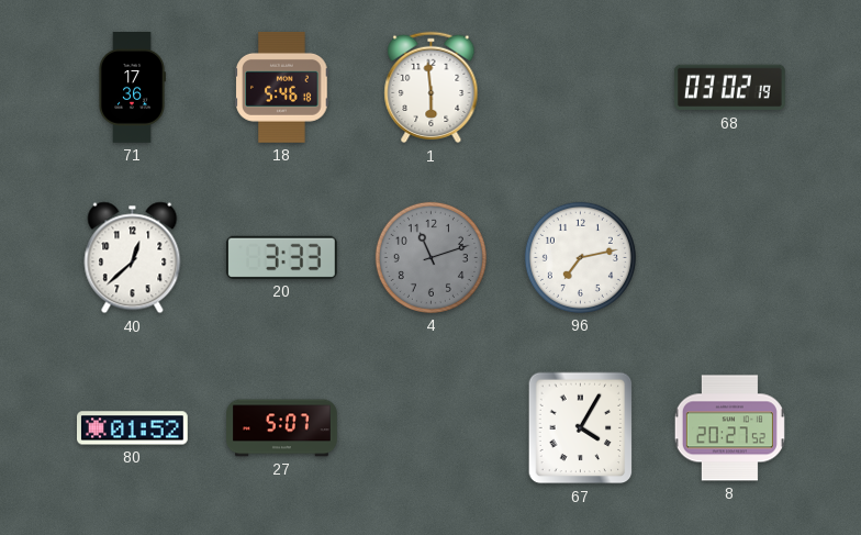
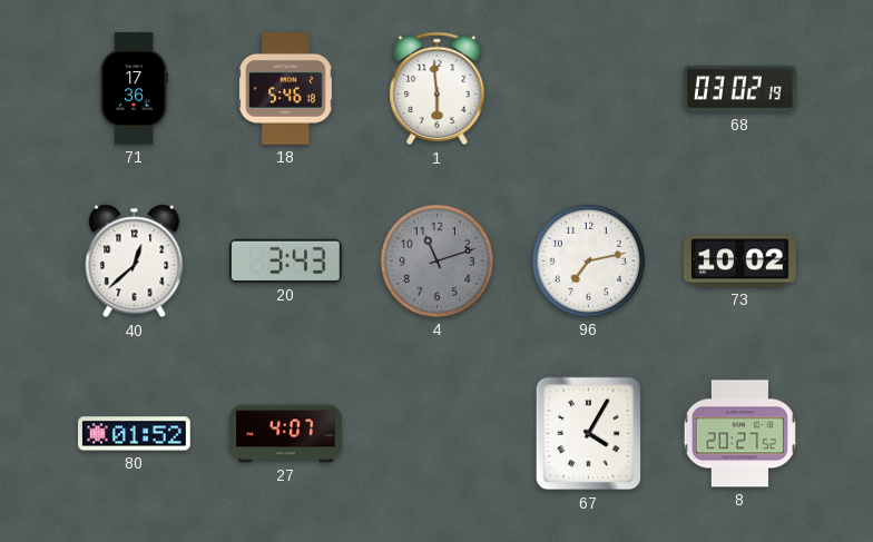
20: 3:33 -> 3:43 (285, 260)
73: none -> 10:02 (740, 262)
27: 5:07 -> 4:07 (286, 434)
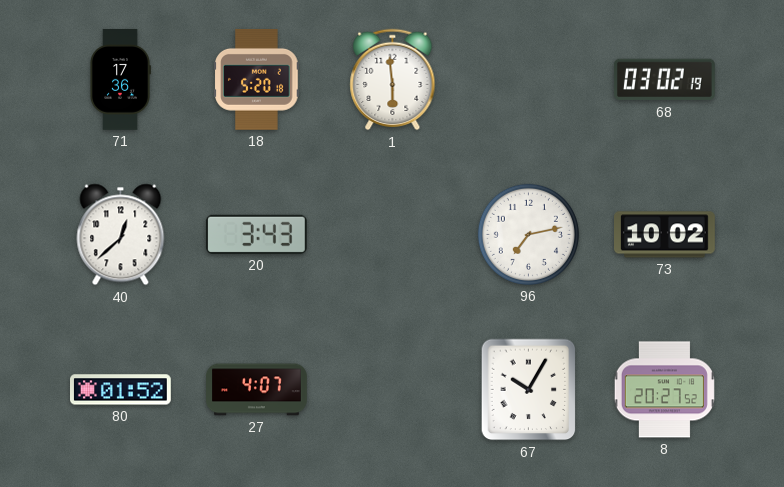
18: 5:46 -> 5:20 (257, 79)
4: 11:12 -> none (436, 260)
67: 4:05 -> 10:05 (529, 390)
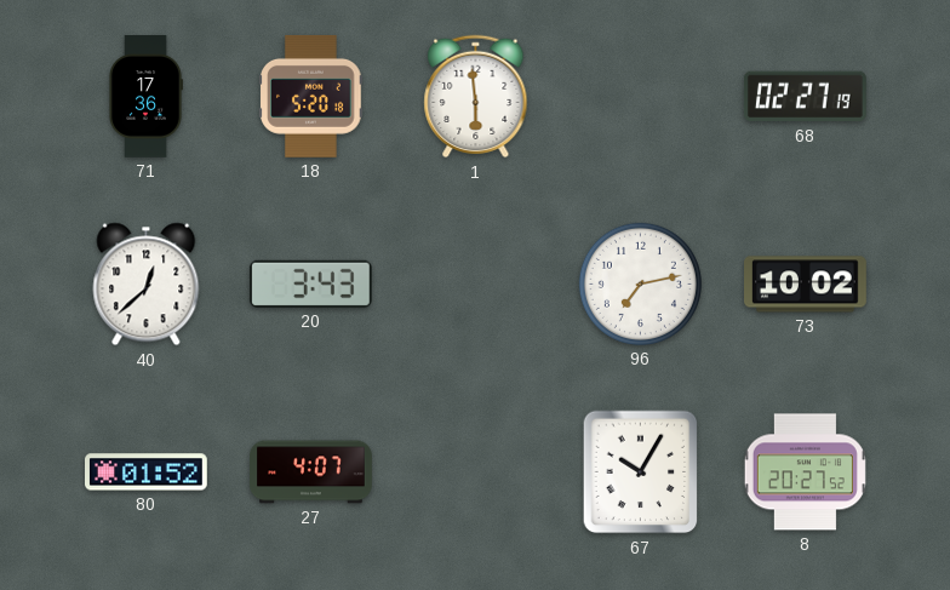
68: 03:02 -> 02:27 (805, 97)
